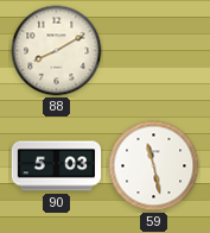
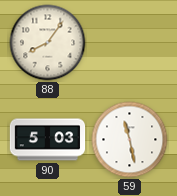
88: 8:10 -> 8:06 (48, 43)
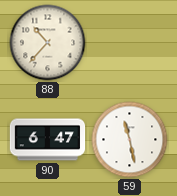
88: 8:06 -> 10:37 (48, 43)
90: 5:03 -> 6:47 (48, 140)
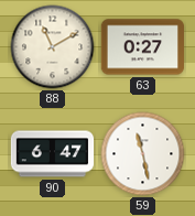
88: 10:37 -> 11:10 (53, 47)
63: none -> 0:27 (143, 47)
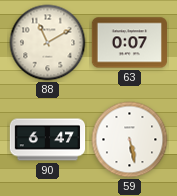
63: 0:27 -> 0:07 (130, 43)
59: 11:28 -> 5:28 (130, 140)
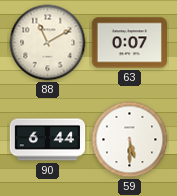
90: 6:47 -> 6:44 (48, 140)
59: 5:28 -> 5:30 (130, 140)
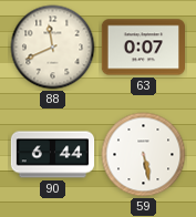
88: 11:10 -> 11:41 (53, 48)
59: 5:30 -> 5:28 (144, 155)
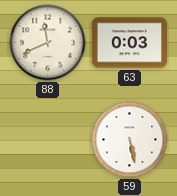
63: 0:07 -> 0:03 (130, 43)
90: 6:44 -> none (53, 155)
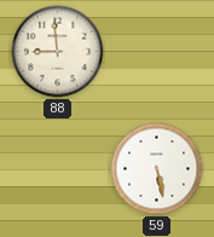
88: 11:41 -> 8:59 (58, 52)
63: 0:03 -> none (130, 43)
